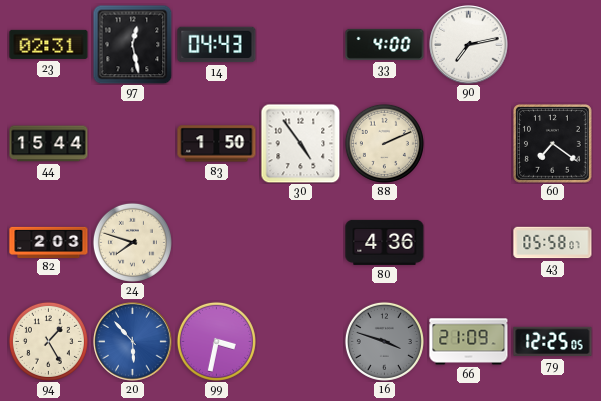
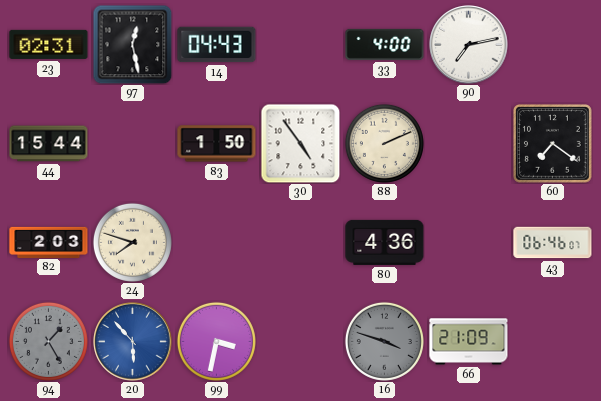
43: 05:58 -> 06:46 (553, 243)
94 dial: cream -> grey (48, 341)
79: 12:25 -> none (553, 342)
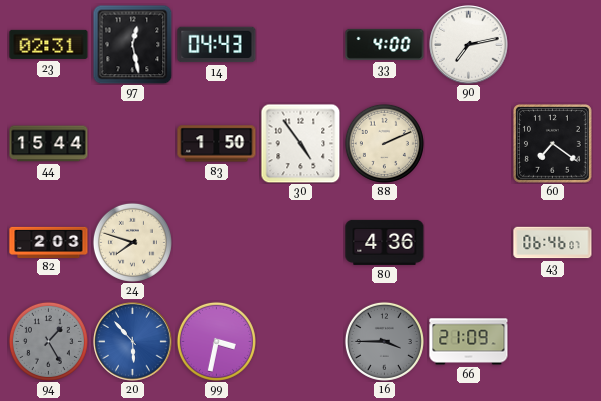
16: 3:48 -> 3:45 (384, 341)
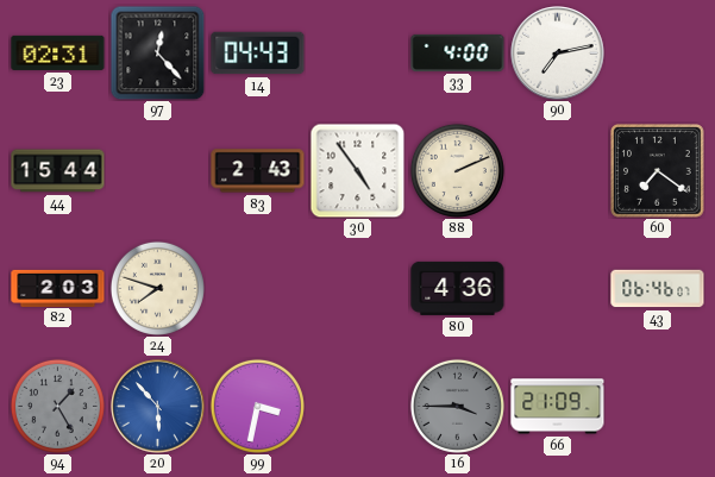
97: 12:28 -> 12:23 (157, 52)
83: 1:50 -> 2:43 (258, 171)
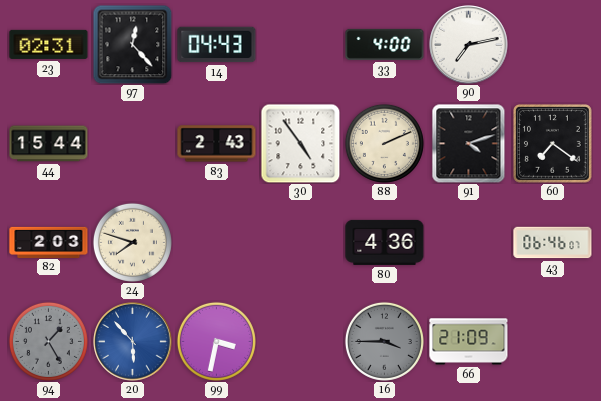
91: none -> 4:12 (469, 143)
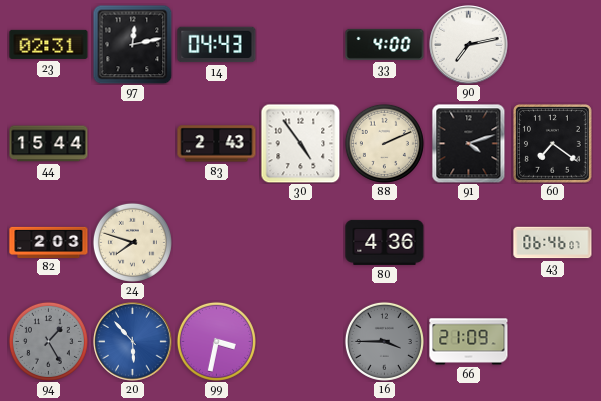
97: 12:23 -> 12:13 (132, 44)
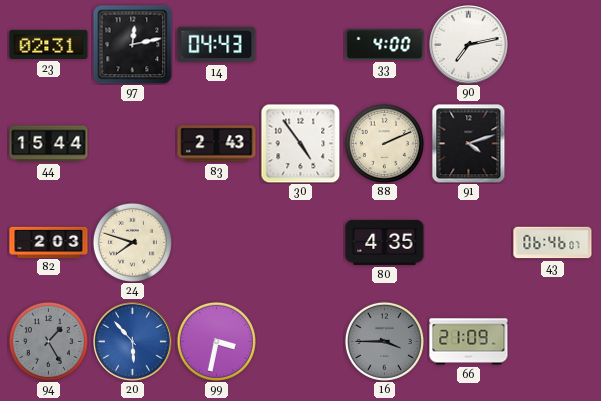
60: 7:21 -> none (553, 144)
80: 4:36 -> 4:35 (385, 242)
